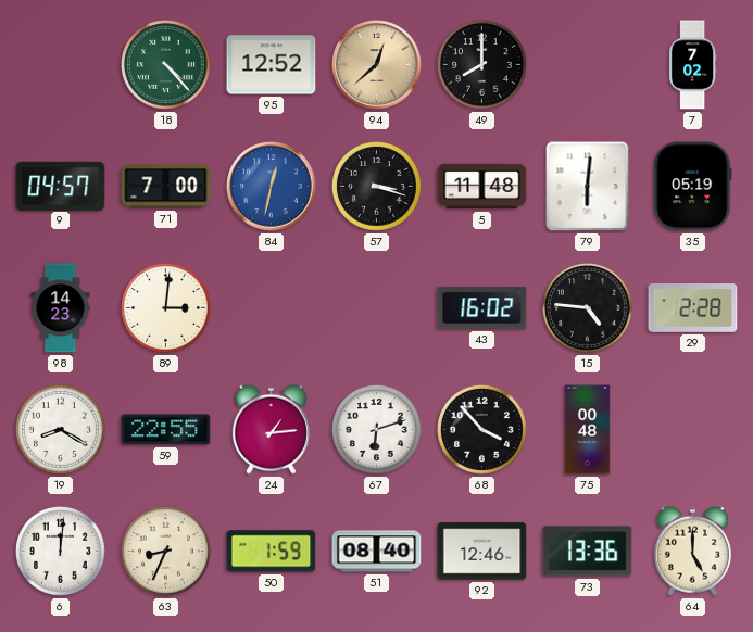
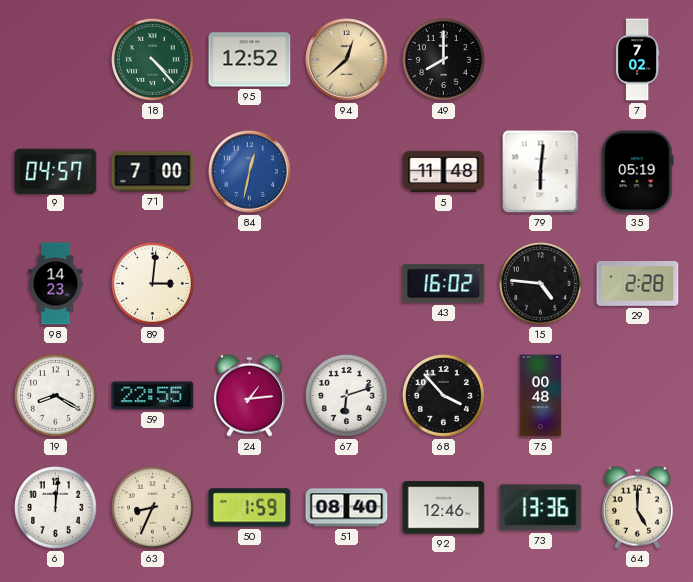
57: 3:18 -> none (377, 187)
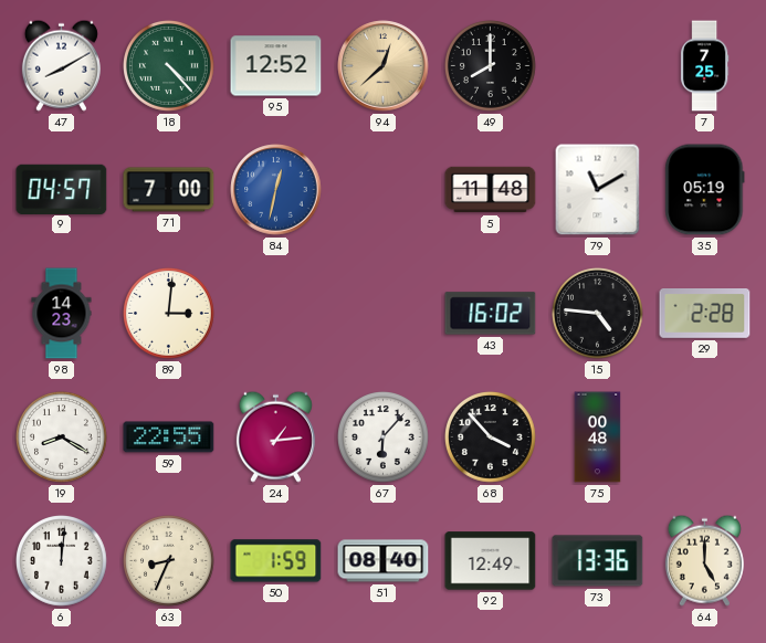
47: none -> 8:10 (61, 65)
7: 7:02 -> 7:25 (704, 66)
79: 6:01 -> 11:10 (598, 190)
67: 6:12 -> 6:07 (384, 438)
92: 12:46 -> 12:49 (491, 561)
